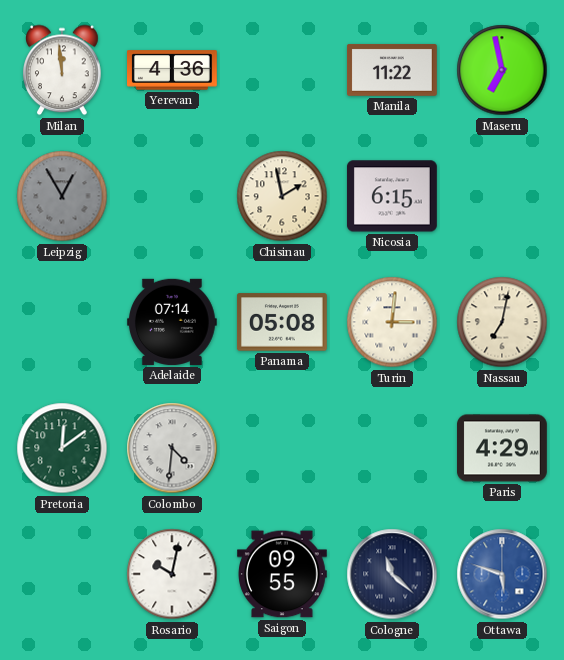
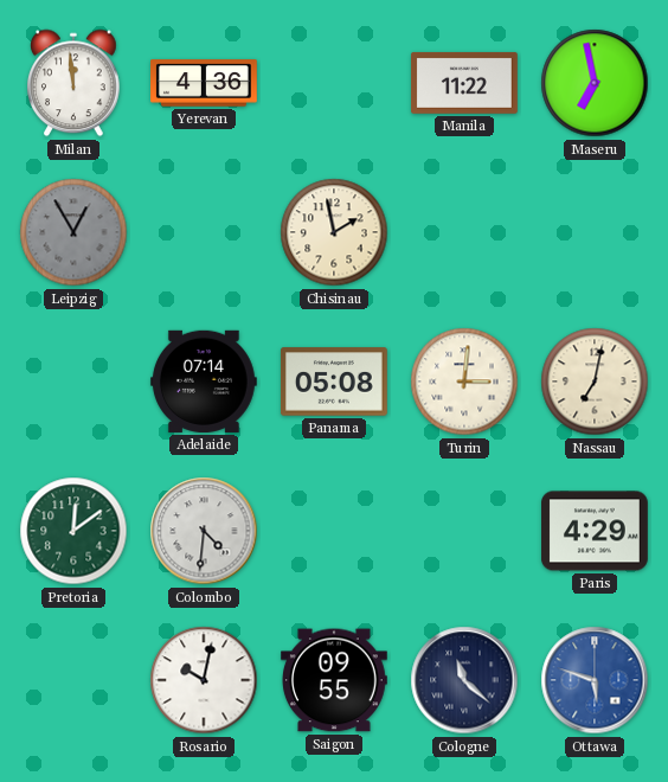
Nicosia: 6:15 -> none (392, 196)
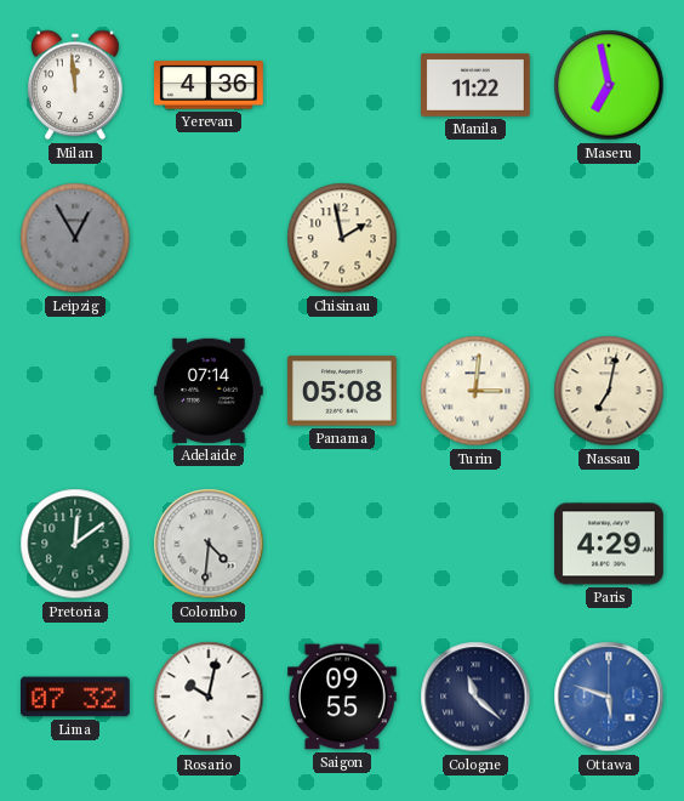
Lima: none -> 07:32 (76, 697)
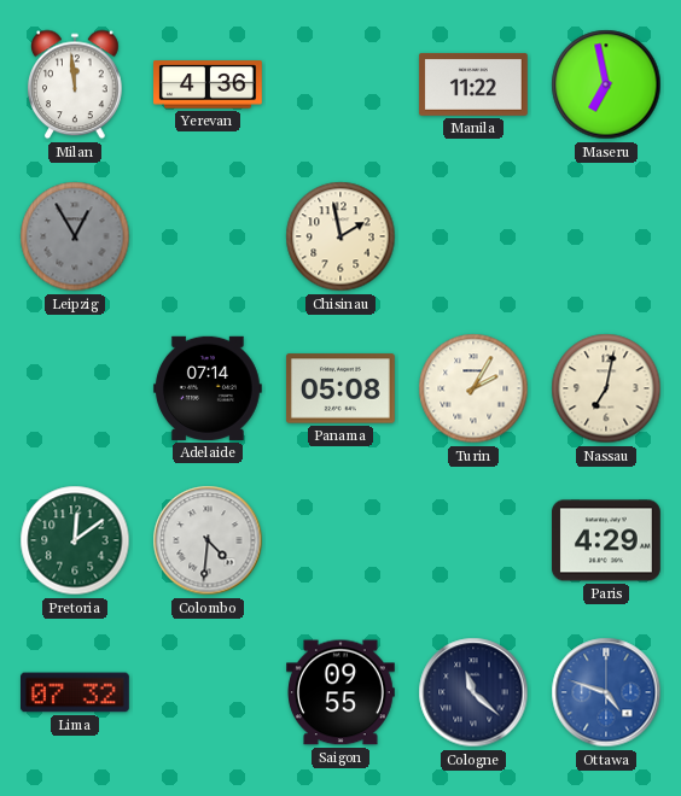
Turin: 3:01 -> 2:05 (473, 388)
Rosario: 10:02 -> none (209, 697)
Ottawa: 5:48 -> 4:48 (606, 692)
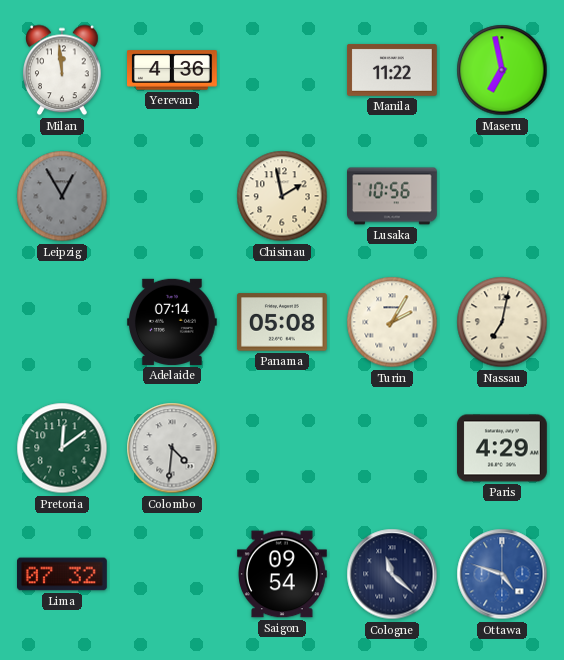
Lusaka: none -> 10:56 (393, 196)
Saigon: 09:55 -> 09:54 (283, 574)
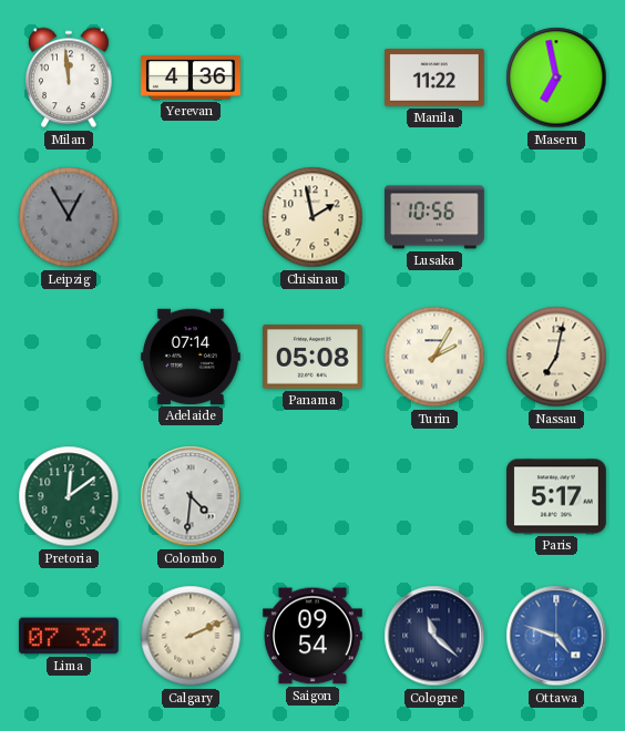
Paris: 4:29 -> 5:17 (557, 496)
Calgary: none -> 2:11 (191, 636)
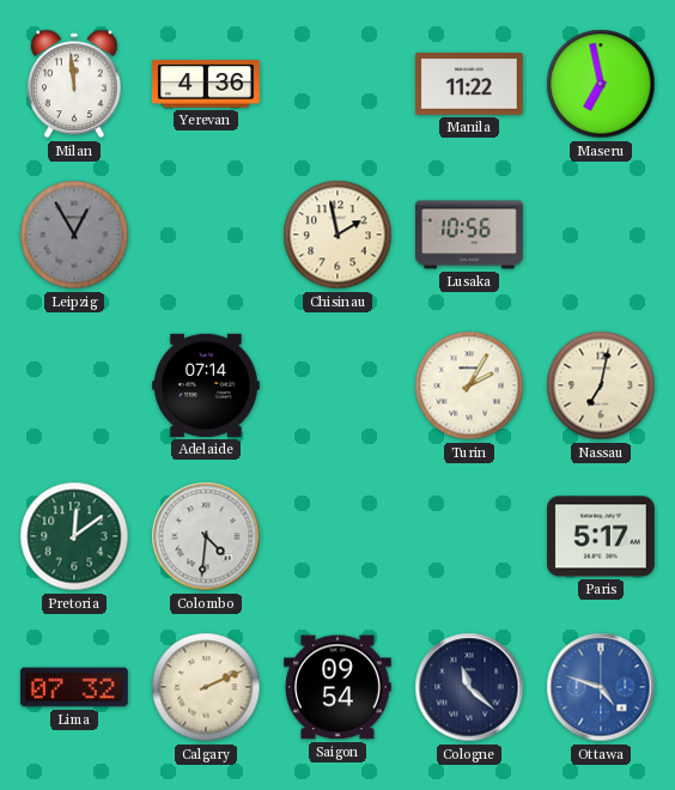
Panama: 05:08 -> none (312, 357)
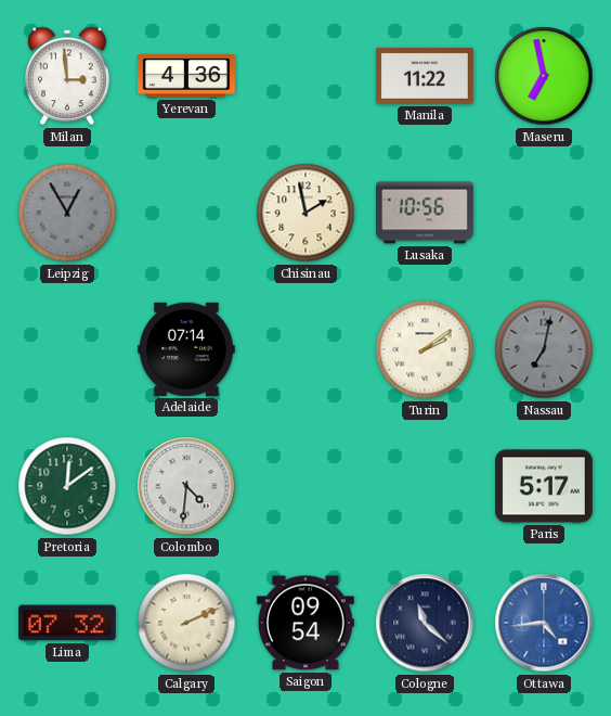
Milan: 11:59 -> 2:59 (68, 76)
Turin: 2:05 -> 2:09 (425, 349)
Nassau dial: cream -> grey (544, 349)
Ottawa: 4:48 -> 4:44 (544, 623)
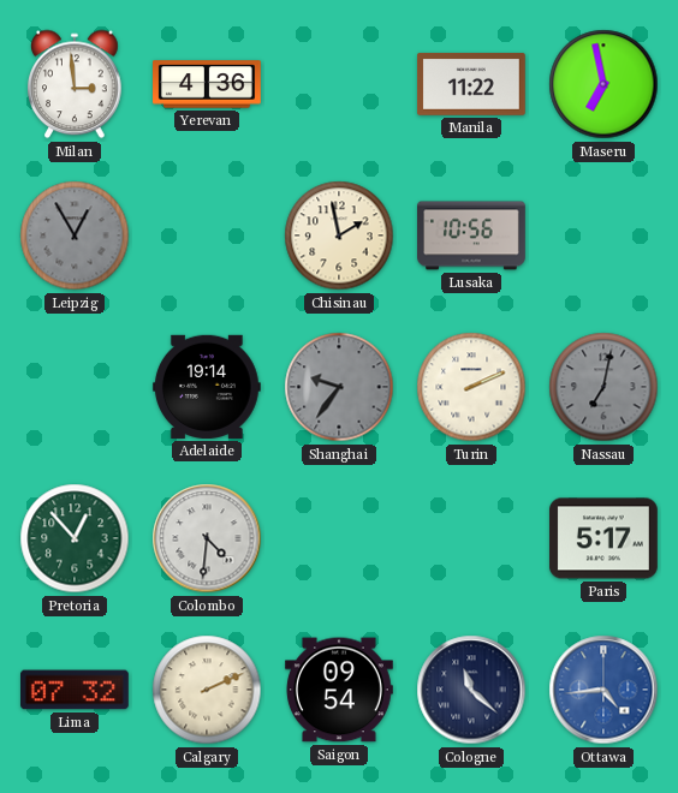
Adelaide: 07:14 -> 19:14 (207, 387)
Shanghai: none -> 9:36 (339, 387)
Turin: 2:09 -> 2:11 (471, 387)
Pretoria: 12:09 -> 12:53 (75, 538)
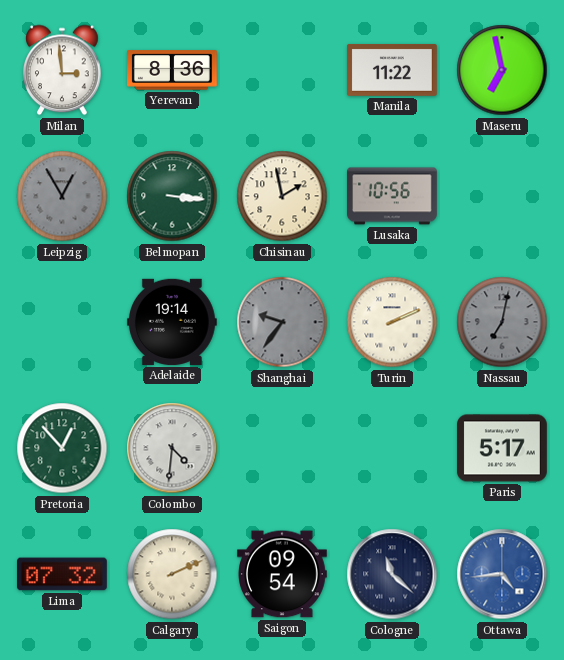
Yerevan: 4:36 -> 8:36 (173, 70)
Belmopan: none -> 3:16 (172, 196)
